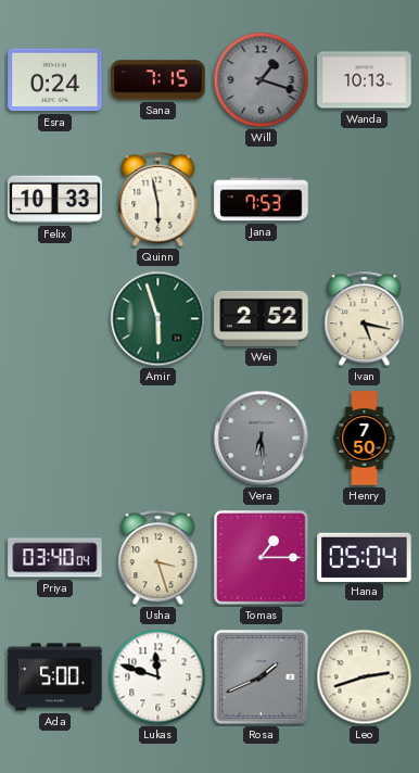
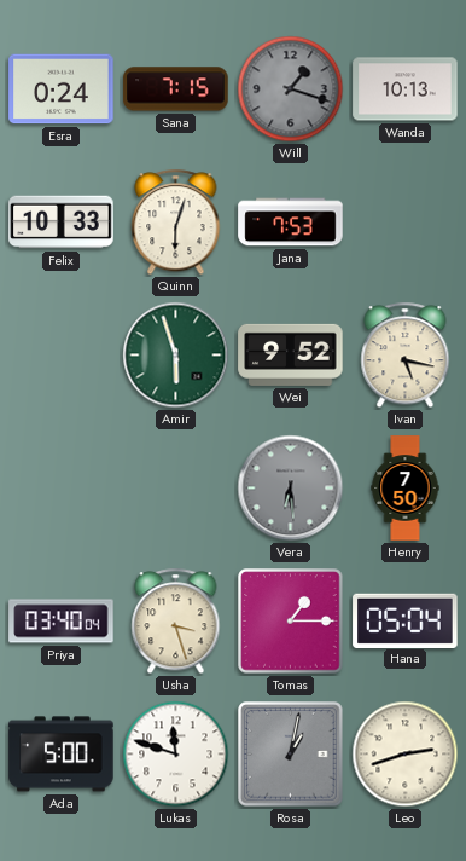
Quinn: 5:58 -> 6:03 (176, 223)
Wei: 2:52 -> 9:52 (291, 354)
Rosa: 1:41 -> 1:02 (291, 755)
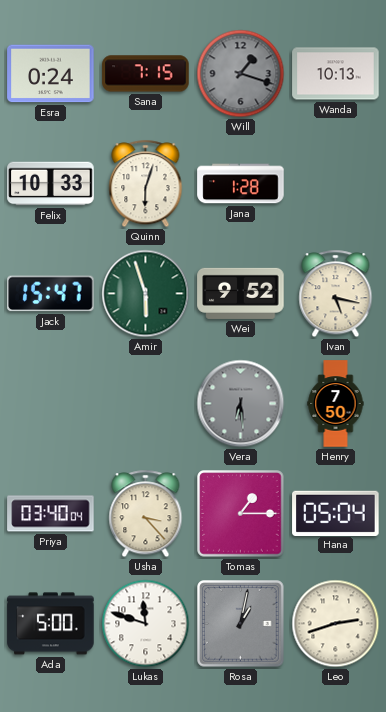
Jana: 7:53 -> 1:28 (241, 184)
Jack: none -> 15:47 (51, 294)
Usha: 3:27 -> 3:23 (146, 514)
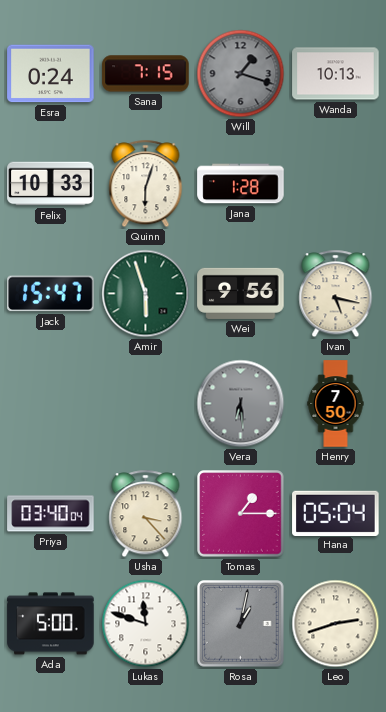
Wei: 9:52 -> 9:56 (241, 293)
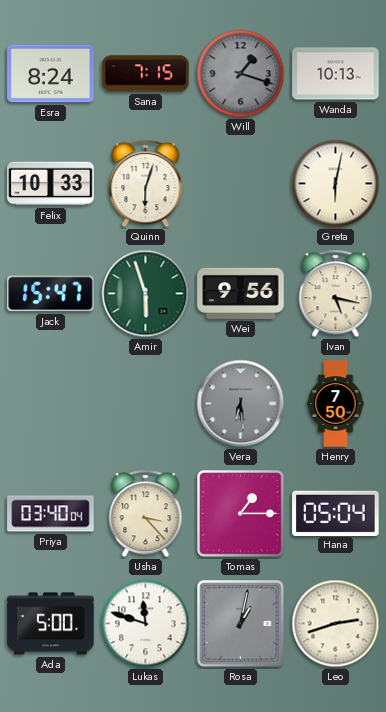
Esra: 0:24 -> 8:24 (51, 74)
Jana: 1:28 -> none (241, 184)
Greta: none -> 6:02 (336, 184)
